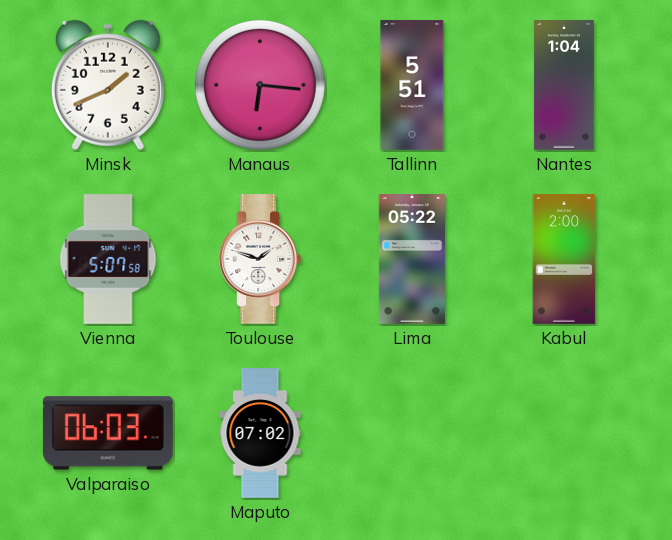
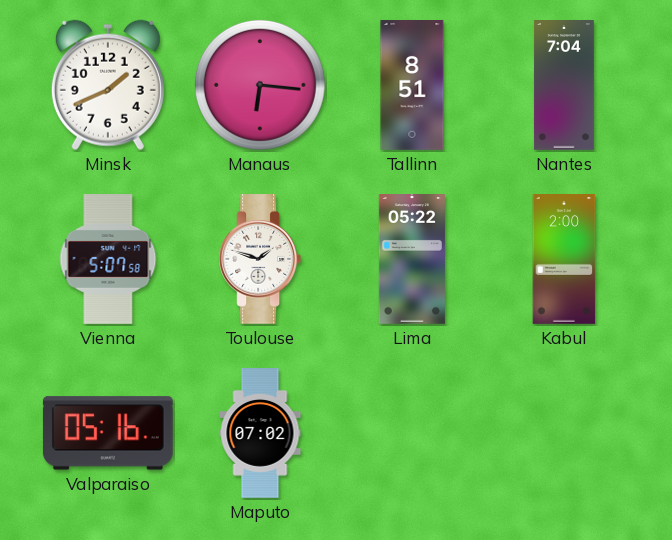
Tallinn: 5:51 -> 8:51 (412, 86)
Nantes: 1:04 -> 7:04 (564, 86)
Valparaiso: 06:03 -> 05:16 (108, 433)
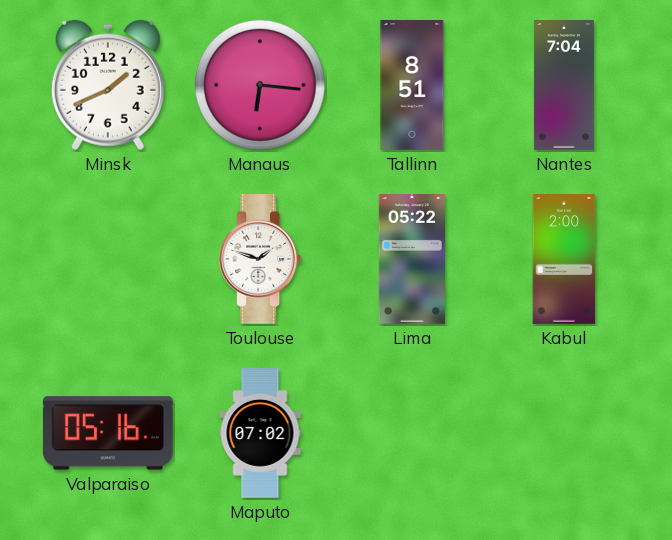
Vienna: 5:07 -> none (108, 260)
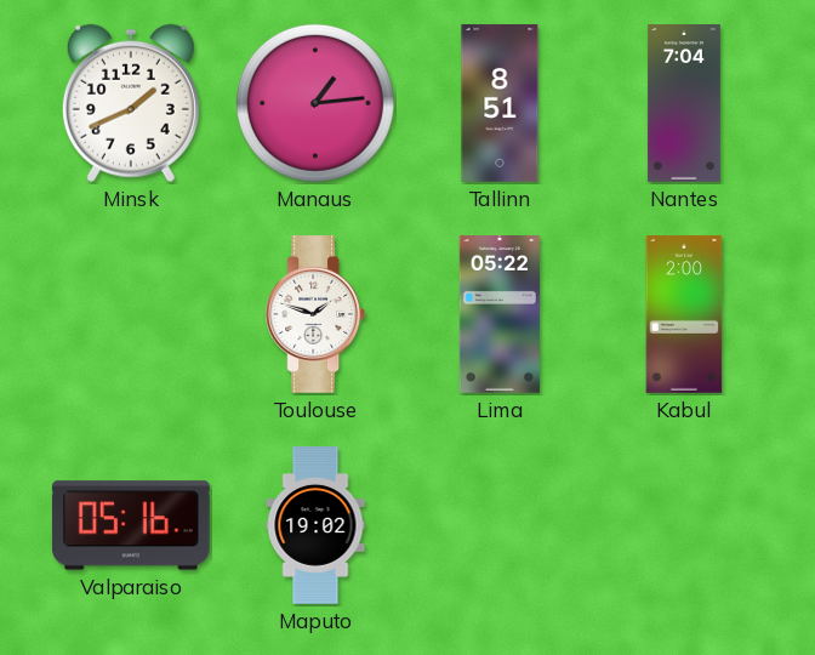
Manaus: 6:16 -> 1:14 (315, 103)
Maputo: 07:02 -> 19:02 (315, 525)
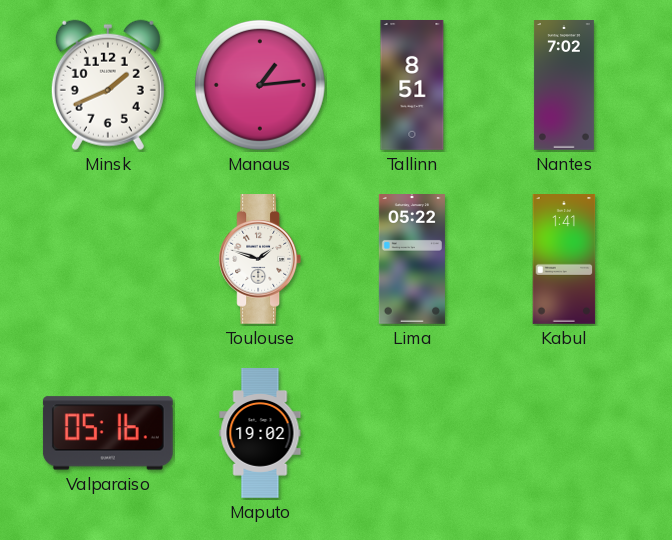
Nantes: 7:04 -> 7:02 (564, 86)
Kabul: 2:00 -> 1:41 (564, 260)
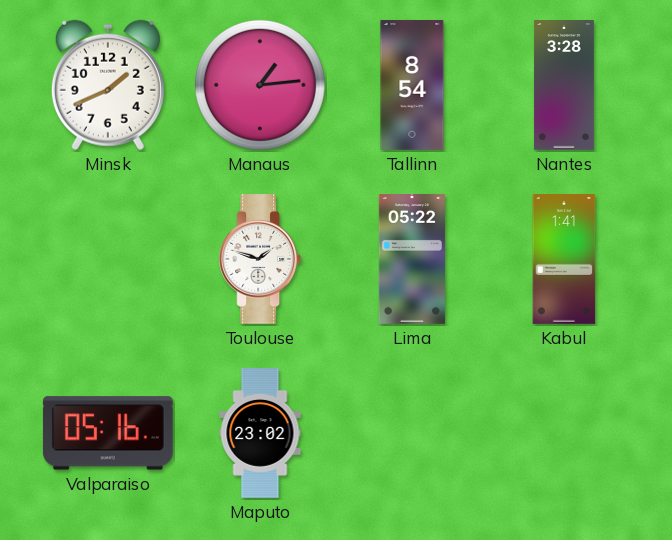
Tallinn: 8:51 -> 8:54 (412, 86)
Nantes: 7:02 -> 3:28 (564, 86)
Maputo: 19:02 -> 23:02 (260, 433)
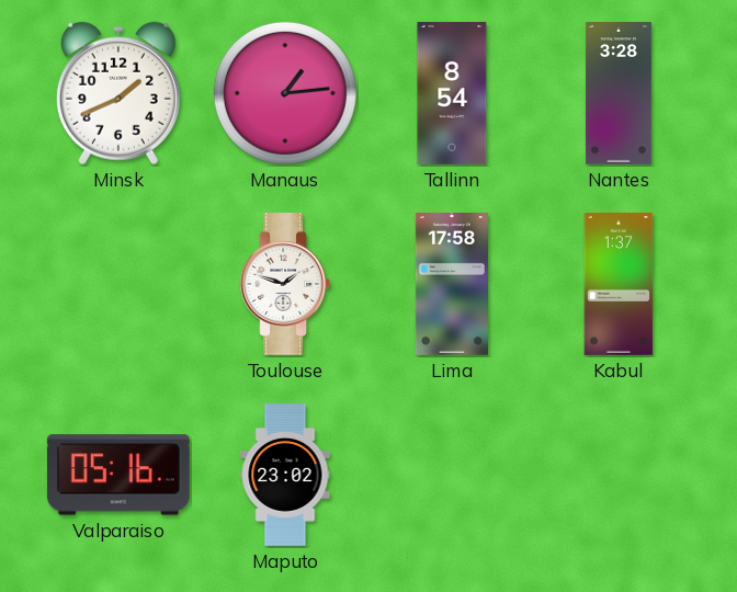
Lima: 05:22 -> 17:58 (452, 285)
Kabul: 1:41 -> 1:37 (619, 285)
